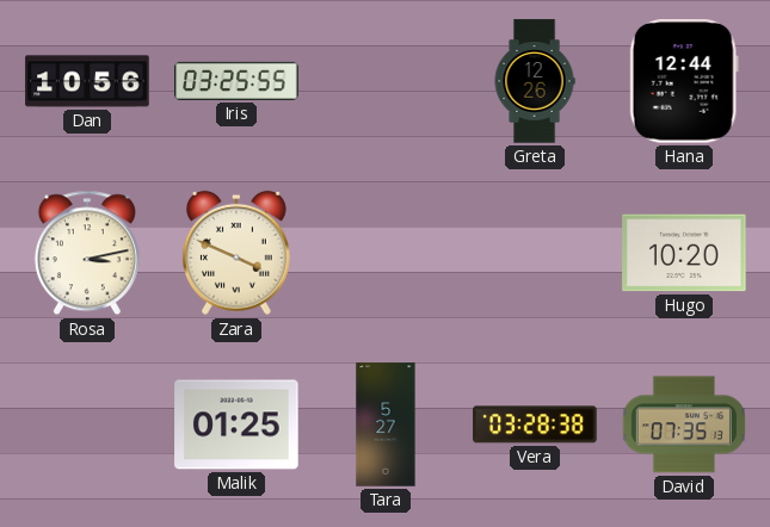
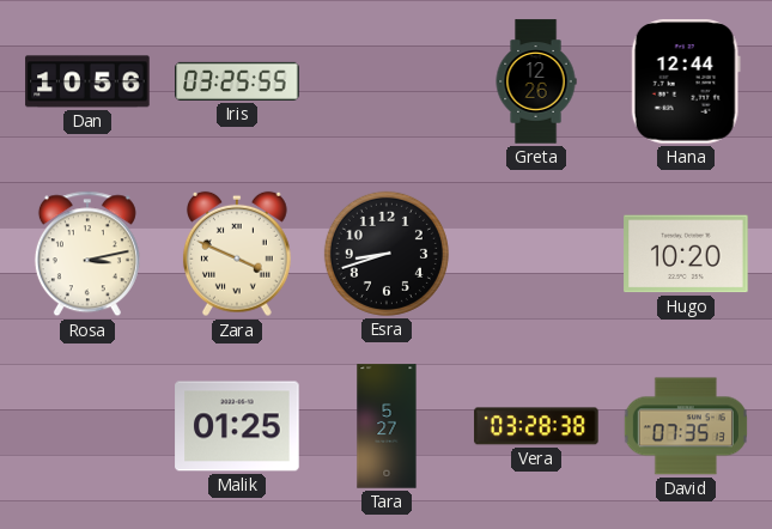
Esra: none -> 8:42 (387, 254)
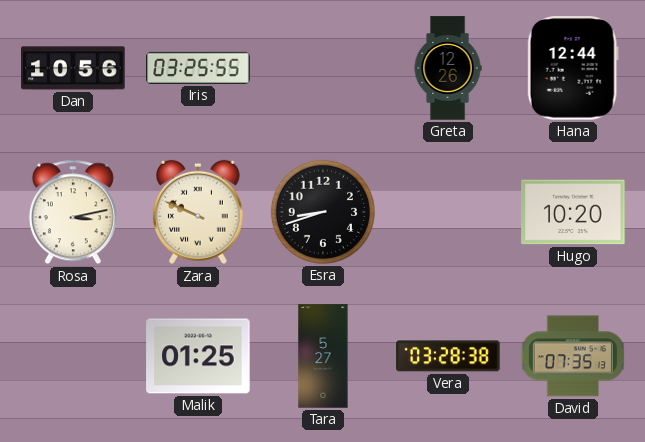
Zara: 3:49 -> 9:49 (198, 212)
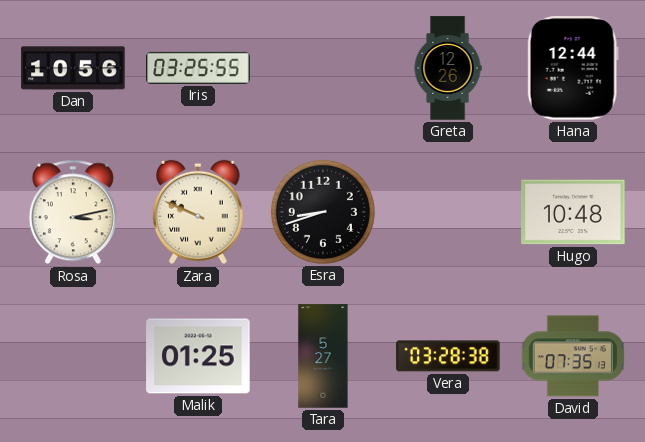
Hugo: 10:20 -> 10:48 (573, 212)
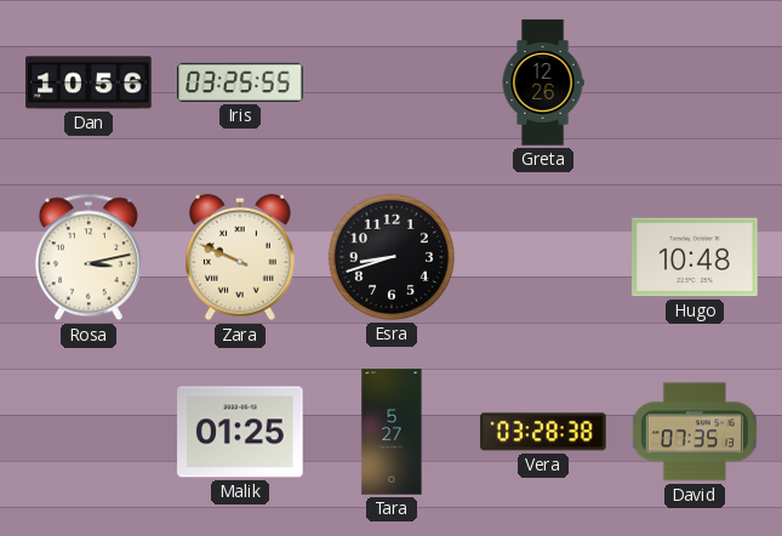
Hana: 12:44 -> none (573, 68)
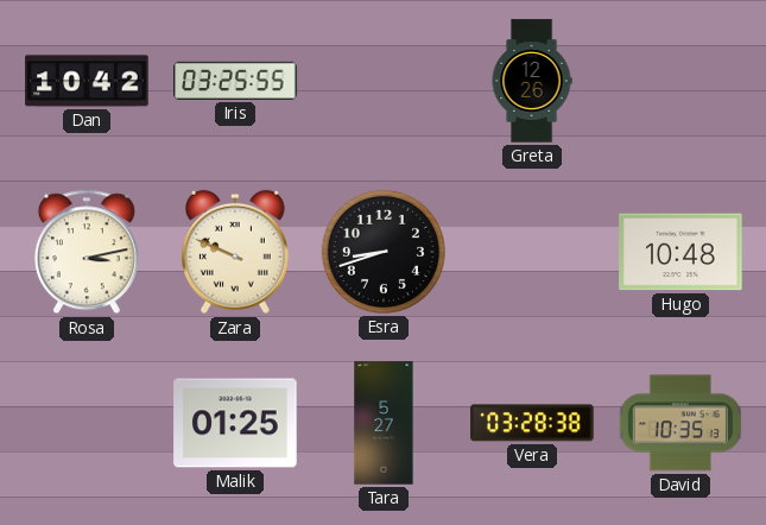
Dan: 10:56 -> 10:42 (87, 81)
David: 07:35 -> 10:35 (680, 423)
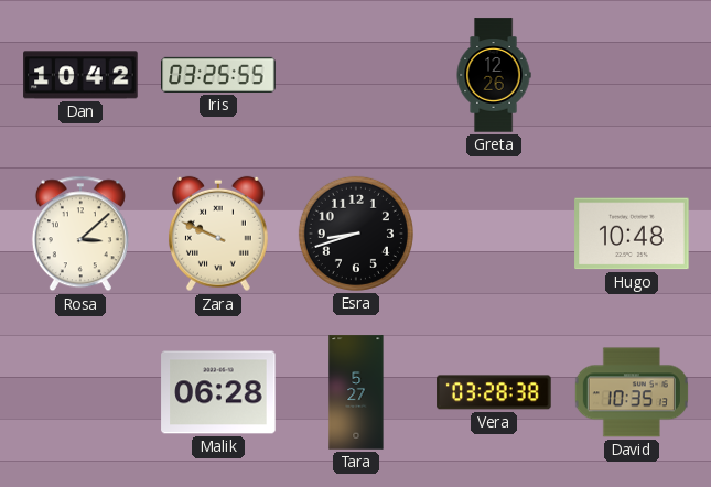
Rosa: 3:13 -> 3:08 (80, 234)
Malik: 01:25 -> 06:28 (218, 392)
